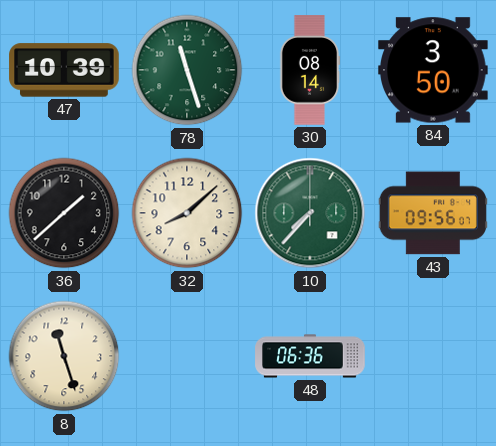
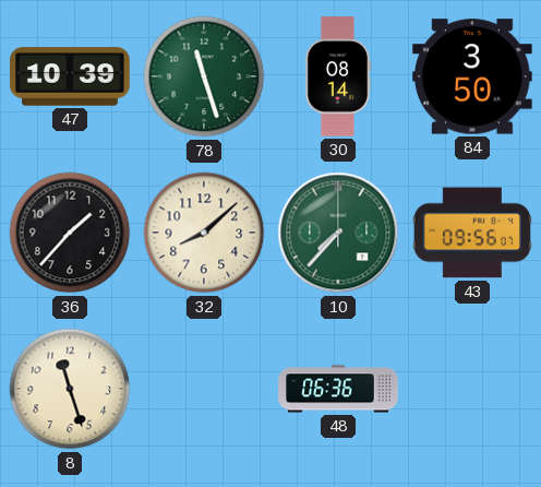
36: 1:38 -> 1:37 (70, 233)
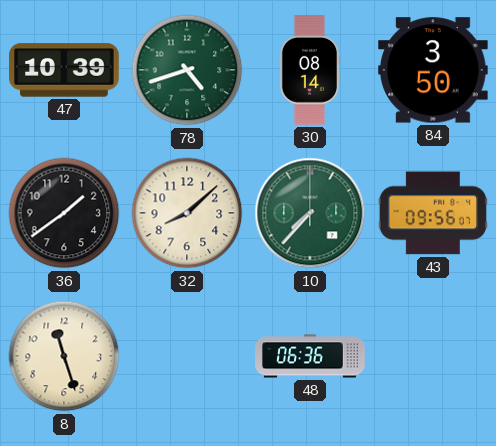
78: 11:27 -> 4:42 (187, 70)
36: 1:37 -> 1:39 (64, 213)
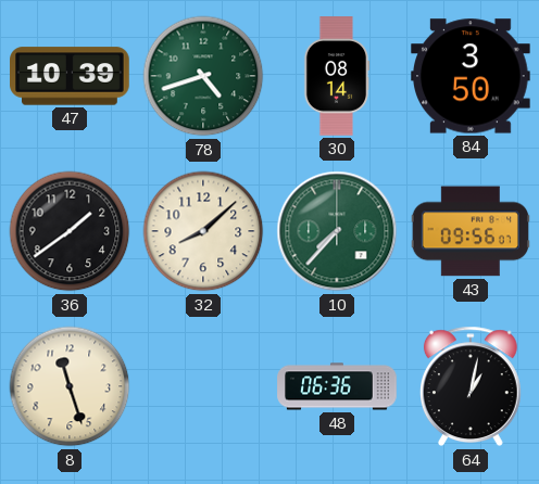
64: none -> 1:02 (471, 386)
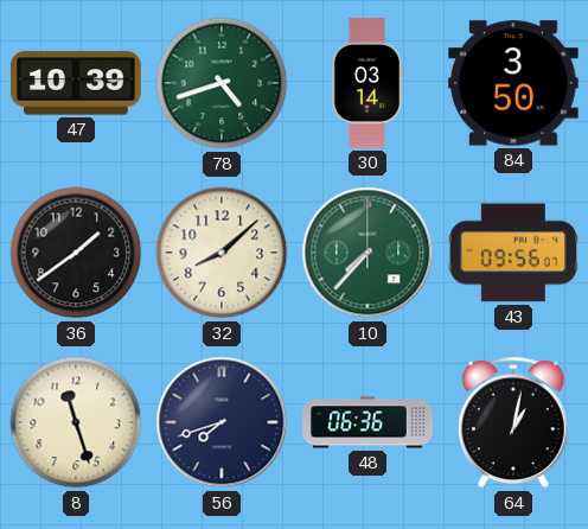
30: 08:14 -> 03:14 (367, 83)
56: none -> 7:42 (222, 422)
